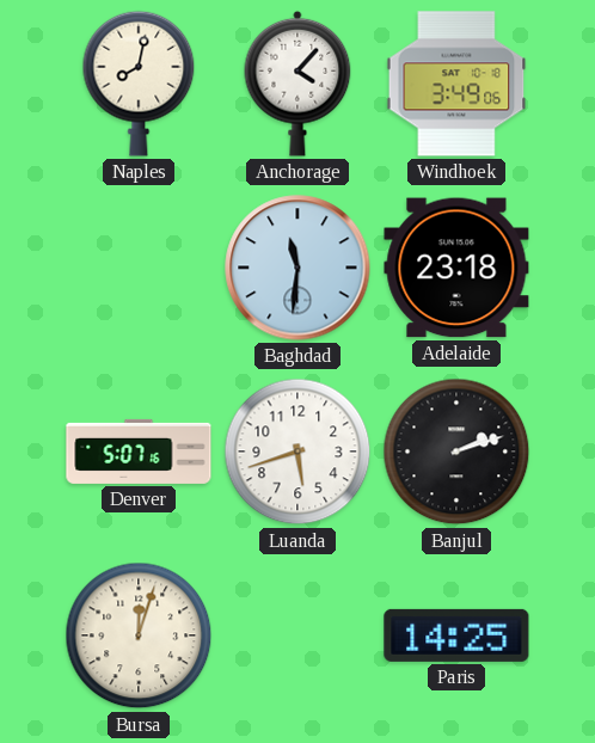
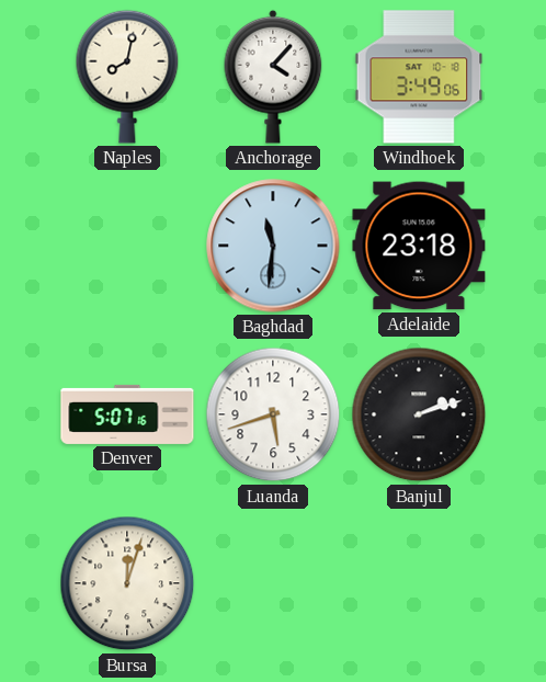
Paris: 14:25 -> none (456, 635)
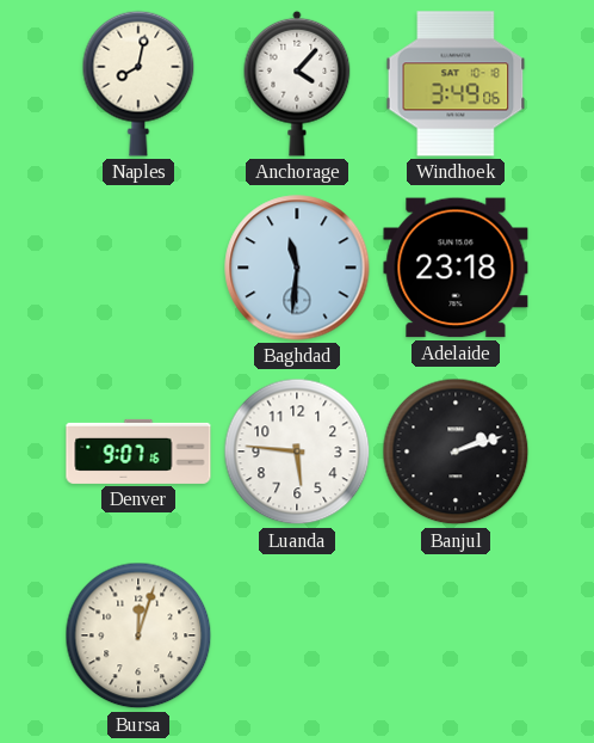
Denver: 5:07 -> 9:07 (138, 452)
Luanda: 5:42 -> 5:46 (297, 452)
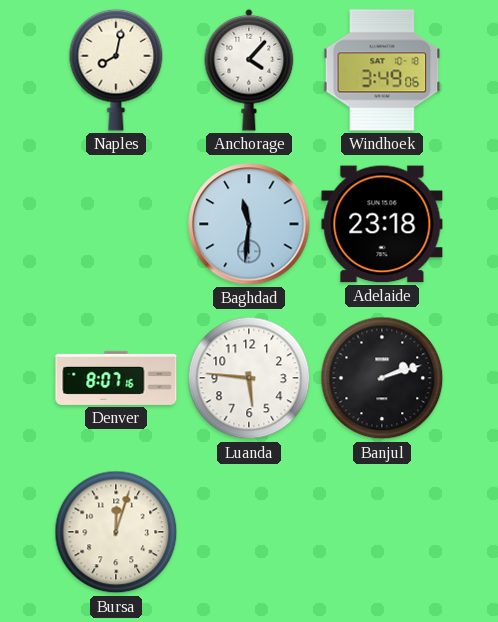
Denver: 9:07 -> 8:07 (116, 378)
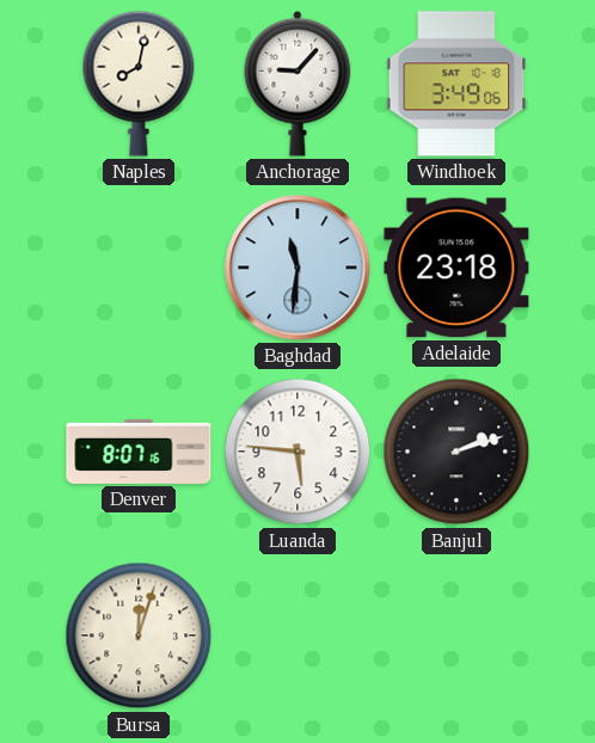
Anchorage: 4:07 -> 9:07 (297, 84)
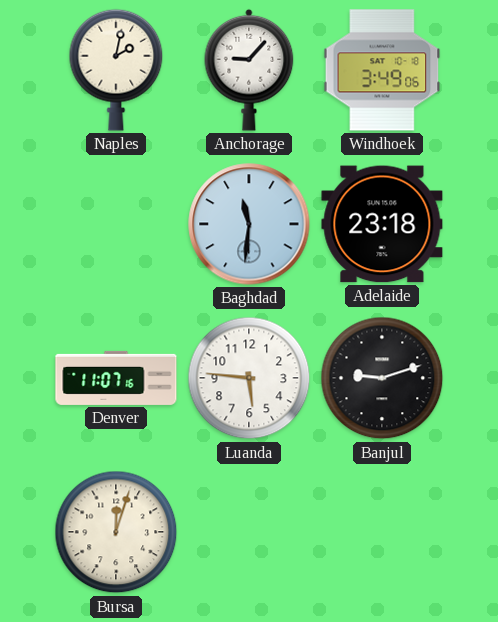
Naples: 8:02 -> 2:02 (116, 70)
Denver: 8:07 -> 11:07 (116, 378)
Banjul: 2:12 -> 9:12 (382, 378)
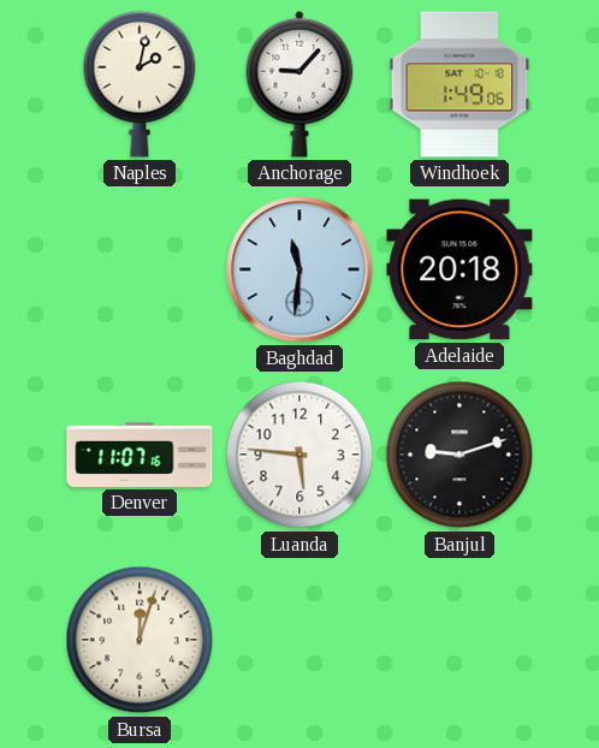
Windhoek: 3:49 -> 1:49 (459, 84)
Adelaide: 23:18 -> 20:18 (459, 269)
